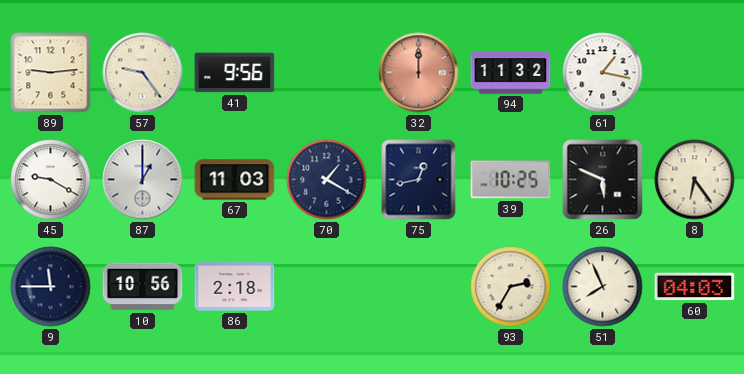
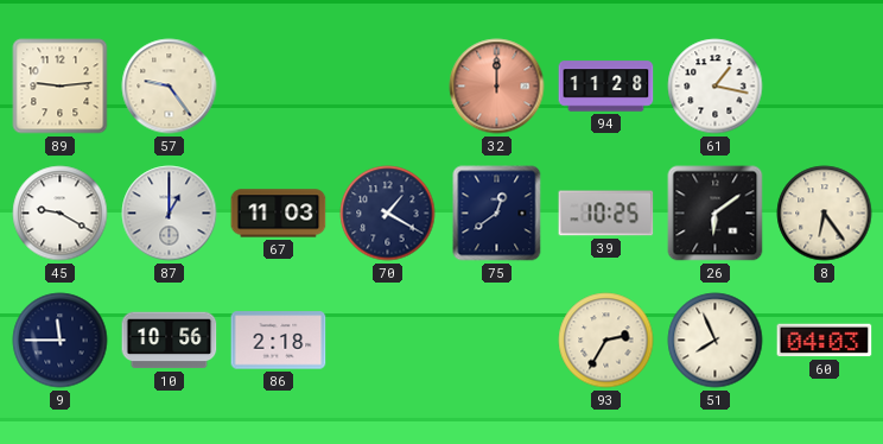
41: 9:56 -> none (235, 73)
94: 11:32 -> 11:28 (606, 87)
75: 12:43 -> 12:39 (497, 214)
26: 5:49 -> 6:09 (716, 214)
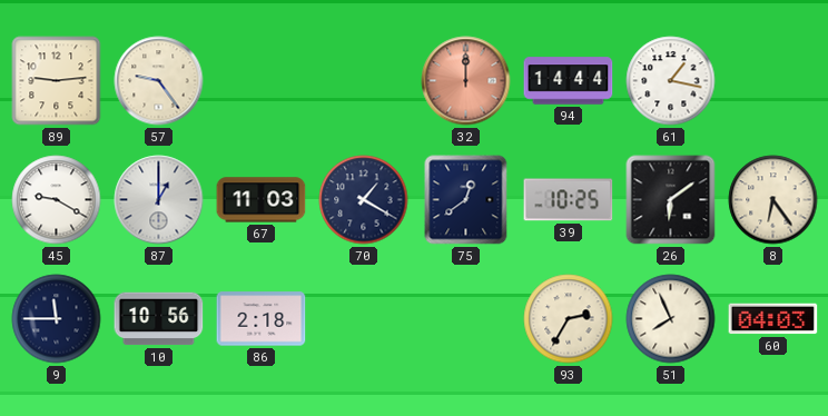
94: 11:28 -> 14:44 (569, 81)
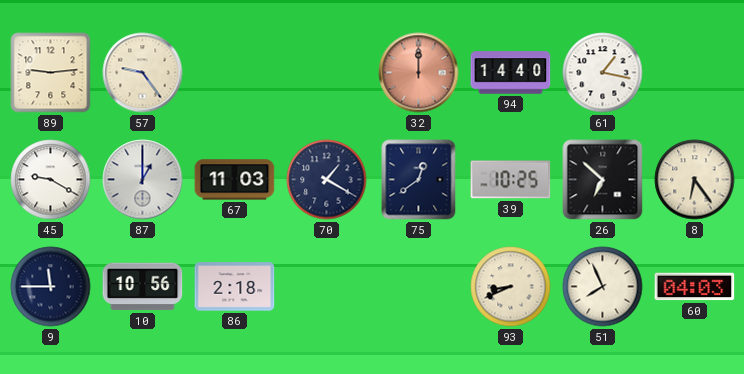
94: 14:44 -> 14:40 (511, 73)
26: 6:09 -> 6:52 (603, 180)
93: 2:35 -> 8:41 (511, 287)
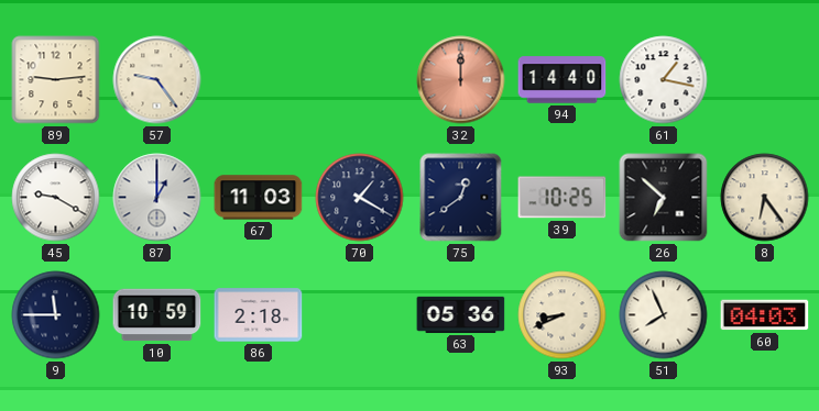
10: 10:56 -> 10:59 (157, 315)
63: none -> 05:36 (461, 314)
